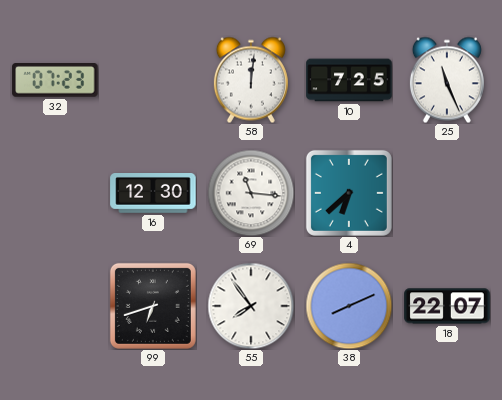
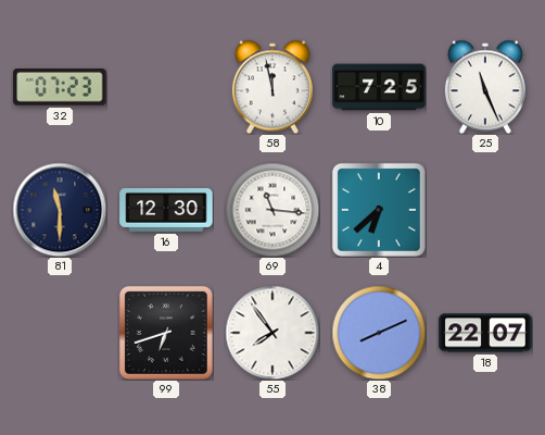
58: 12:01 -> 11:58 (272, 87)
81: none -> 11:30 (60, 210)
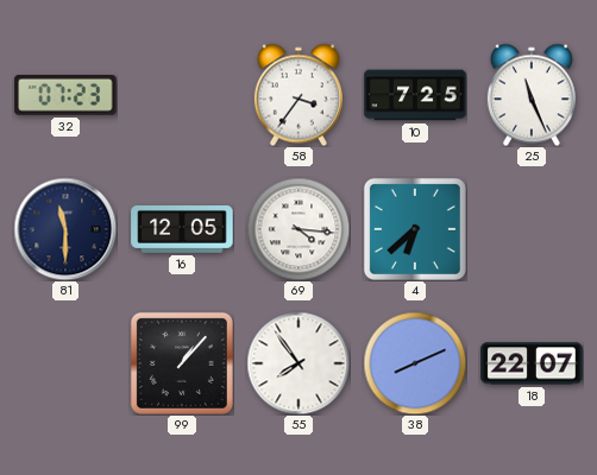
58: 11:58 -> 3:36 (298, 95)
16: 12:30 -> 12:05 (182, 230)
69: 11:16 -> 4:16 (298, 229)
99: 6:42 -> 1:07 (182, 363)
